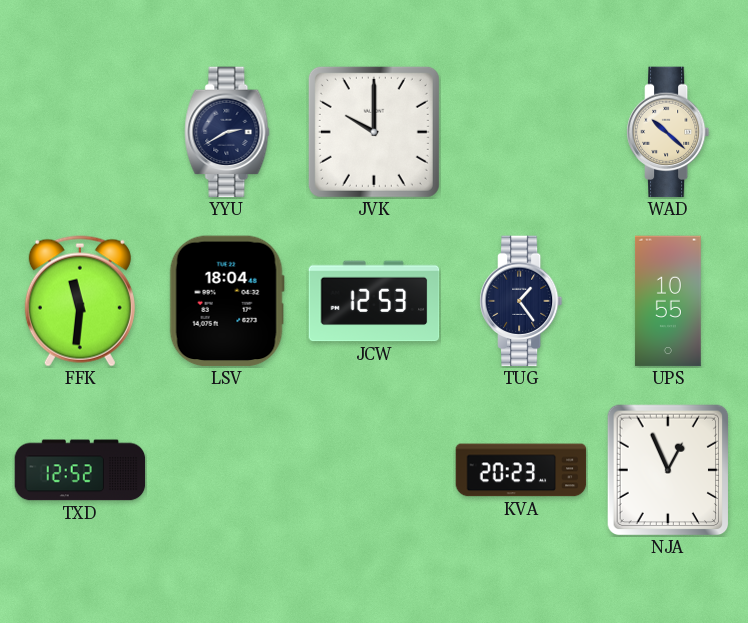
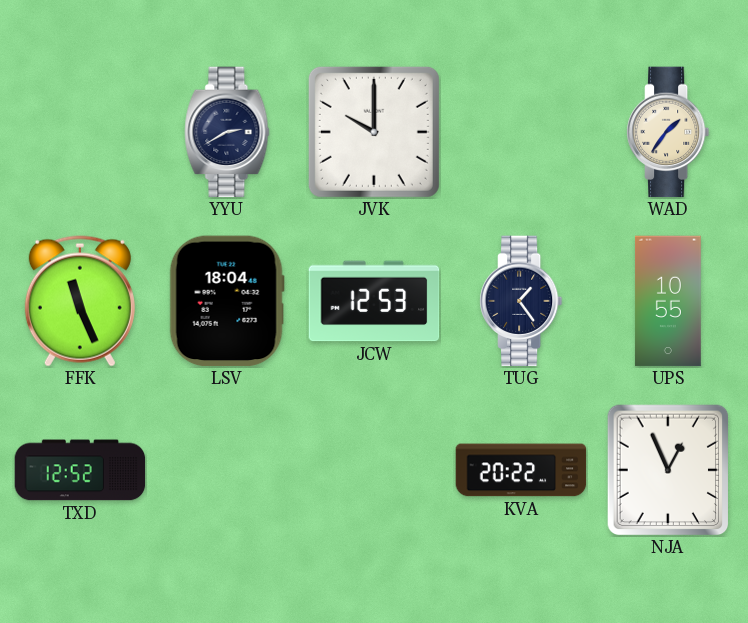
WAD: 10:22 -> 1:36 (668, 132)
FFK: 11:31 -> 11:26 (80, 301)
KVA: 20:23 -> 20:22 (521, 470)
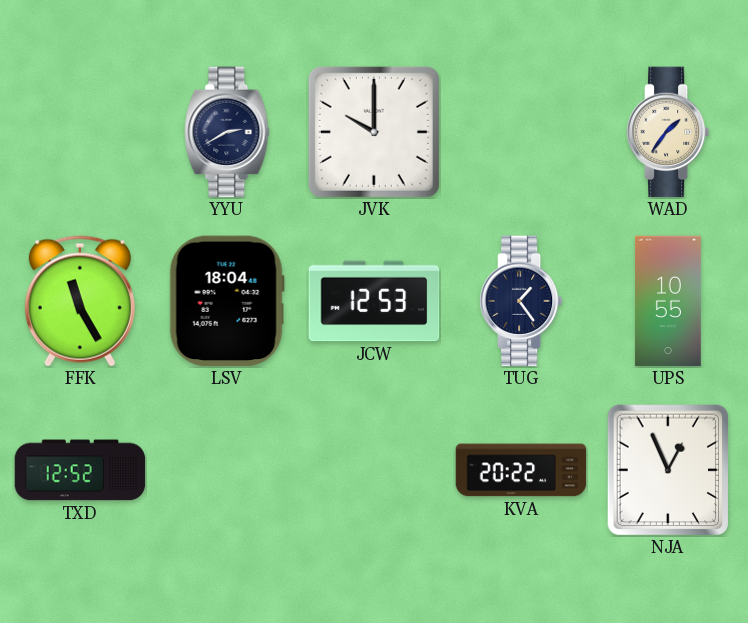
FFK: 11:26 -> 11:25 (80, 301)
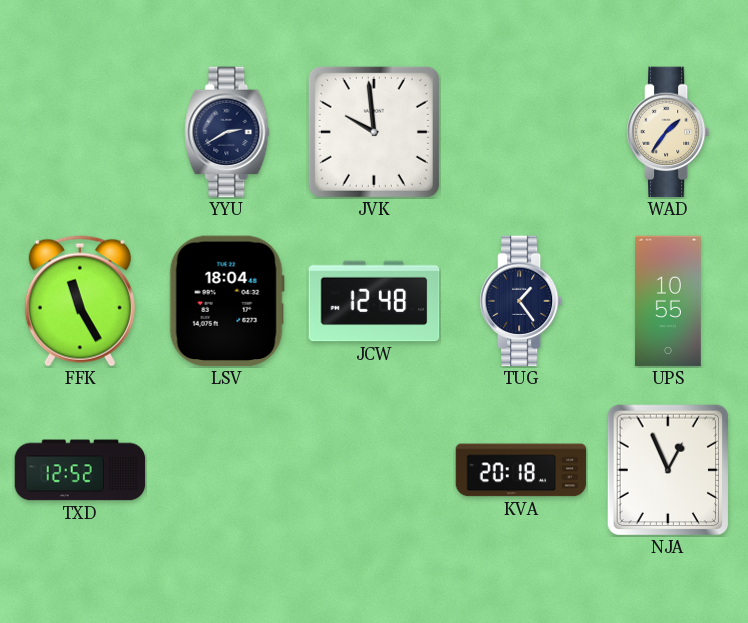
JVK: 10:00 -> 9:59 (374, 132)
JCW: 12:53 -> 12:48 (374, 301)
KVA: 20:22 -> 20:18 (521, 470)
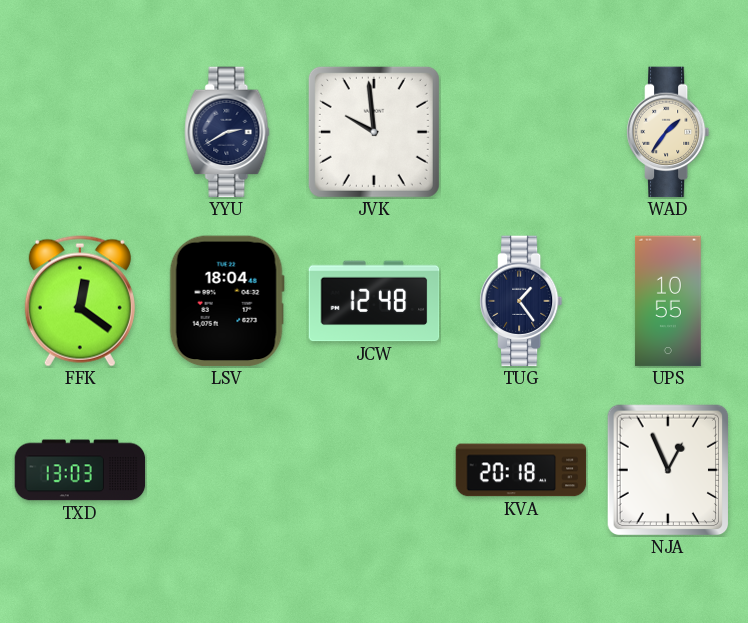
FFK: 11:25 -> 12:21 (80, 301)
TXD: 12:52 -> 13:03 (80, 470)
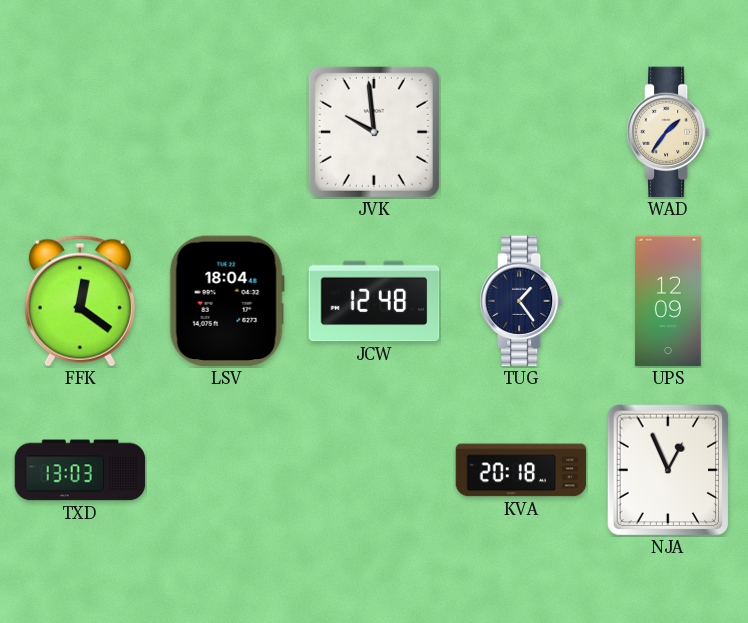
YYU: 2:40 -> none (227, 132)
UPS: 10:55 -> 12:09 (668, 301)
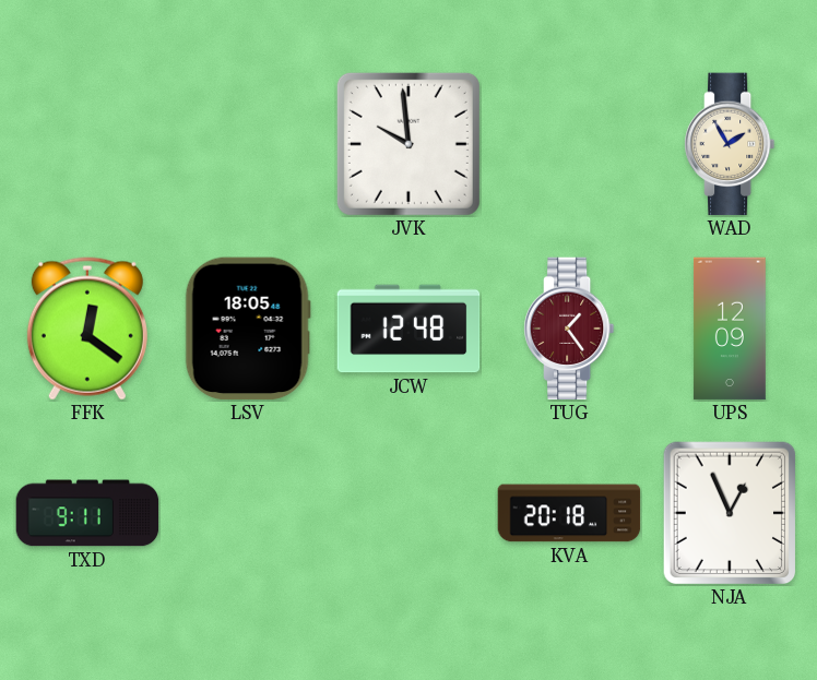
WAD: 1:36 -> 1:55 (730, 144)
LSV: 18:04 -> 18:05 (248, 329)
TUG dial: navy -> burgundy (569, 329)
TXD: 13:03 -> 9:11 (87, 513)
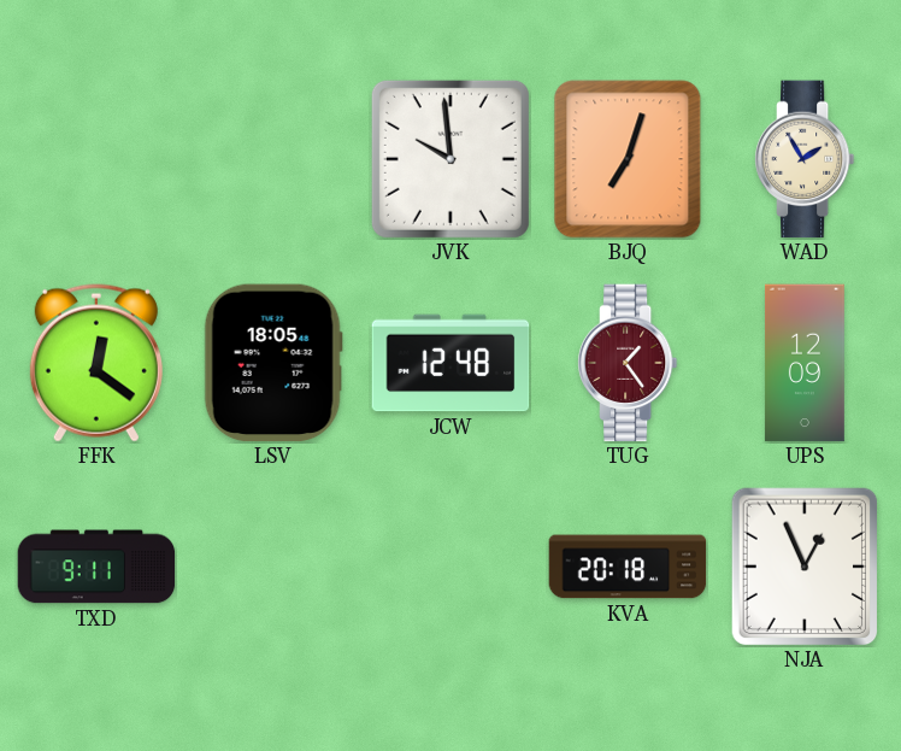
BJQ: none -> 7:03 (628, 159)
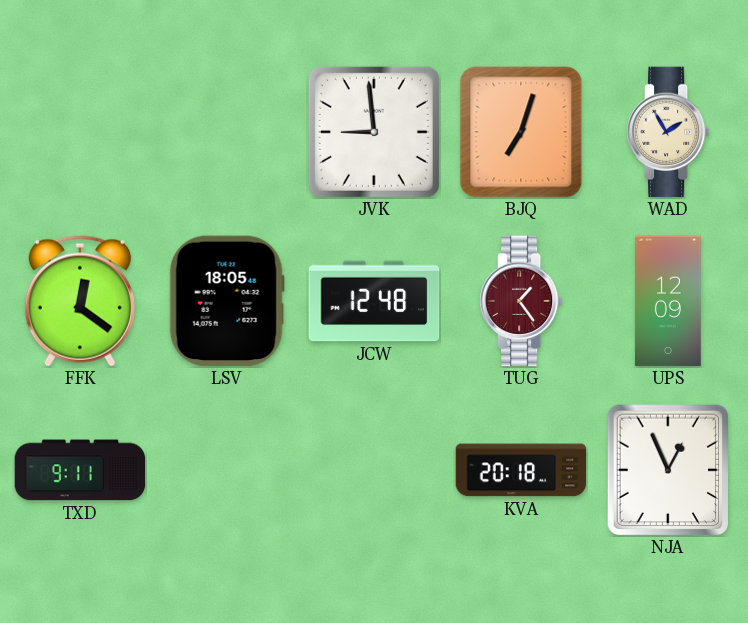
JVK: 9:59 -> 8:59 (374, 132)
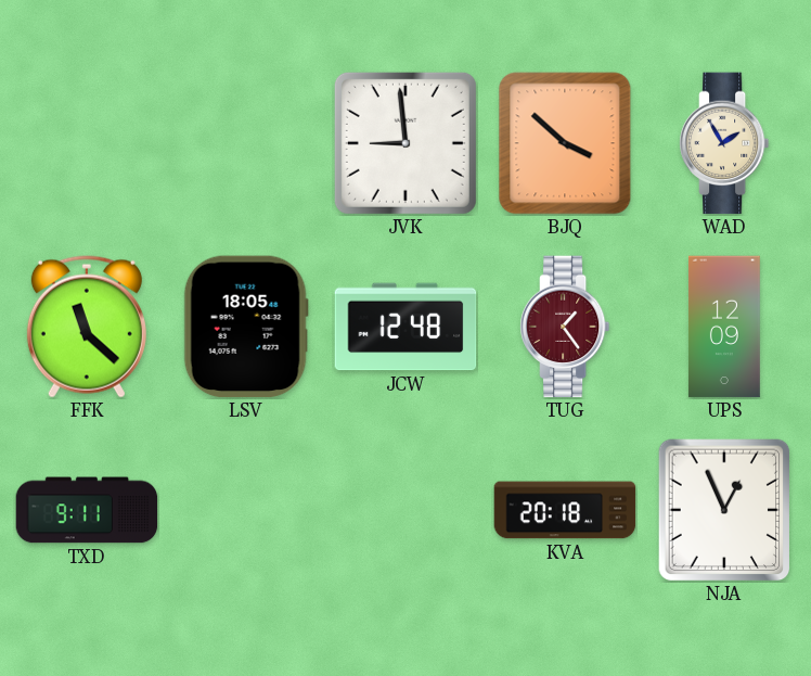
BJQ: 7:03 -> 3:52 (565, 143)
FFK: 12:21 -> 11:22 (87, 327)
